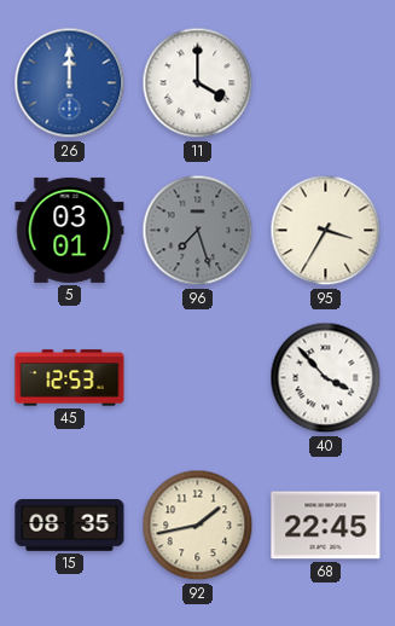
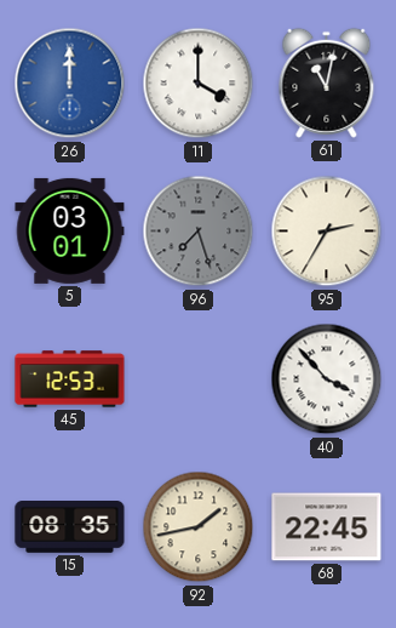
61: none -> 11:02 (327, 82)
95: 3:35 -> 2:35 (327, 232)
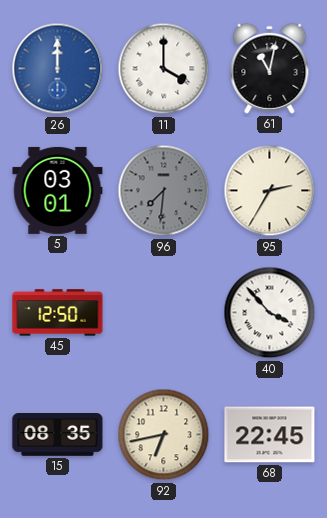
96: 7:27 -> 7:31 (164, 191)
45: 12:53 -> 12:50 (58, 313)
92: 1:43 -> 6:43 (164, 435)
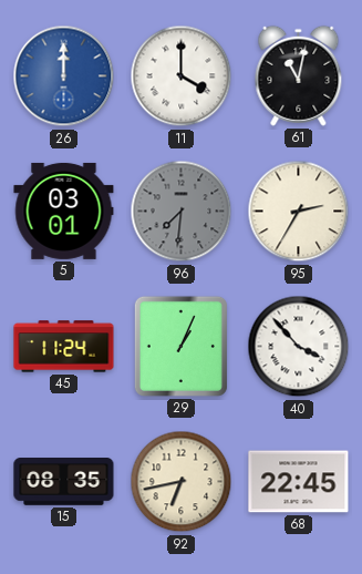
45: 12:50 -> 11:24 (64, 347)
29: none -> 1:04 (180, 346)
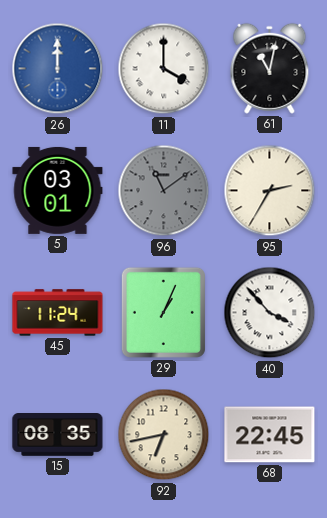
96: 7:31 -> 11:09 (164, 191)
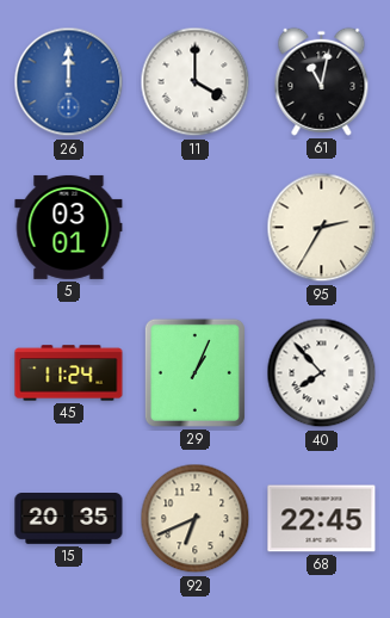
96: 11:09 -> none (164, 191)
40: 3:53 -> 7:53 (322, 373)
15: 08:35 -> 20:35 (69, 519)
92: 6:43 -> 6:41 (196, 519)
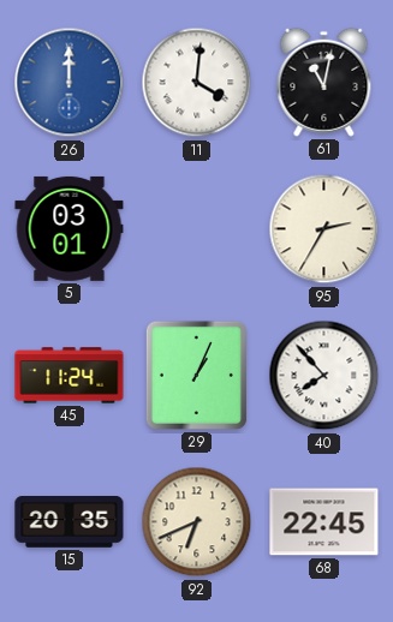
11: 4:00 -> 4:01 (197, 83)
